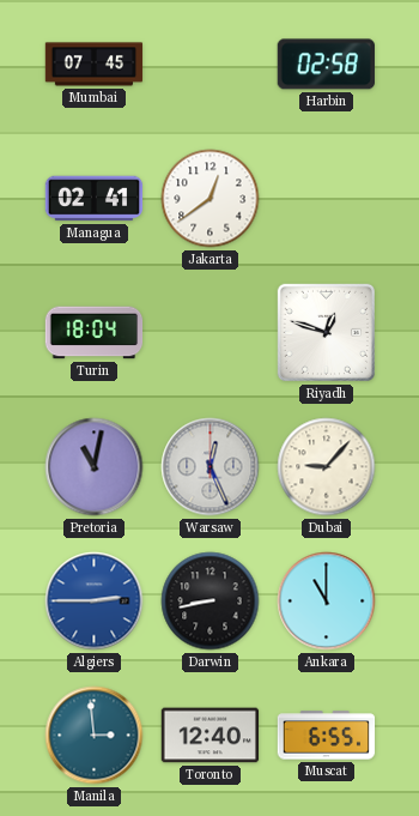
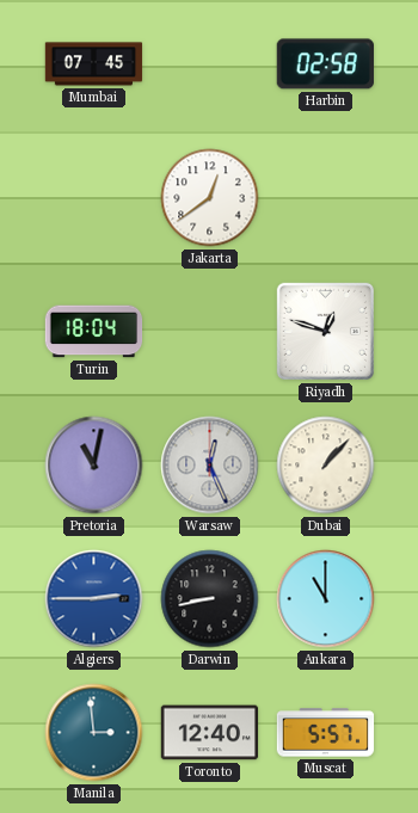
Managua: 02:41 -> none (95, 199)
Dubai: 9:07 -> 1:07 (326, 466)
Muscat: 6:55 -> 5:57 (326, 733)
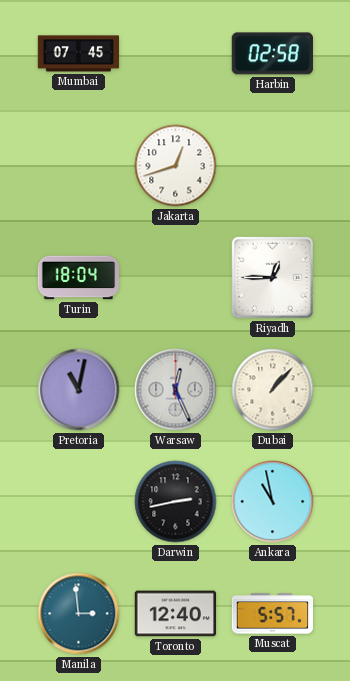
Jakarta: 12:39 -> 12:42 (176, 166)
Riyadh: 12:48 -> 12:45 (272, 277)
Algiers: 2:45 -> none (94, 599)
Darwin: 8:43 -> 2:43 (176, 502)
Ankara: 11:00 -> 10:58 (273, 502)
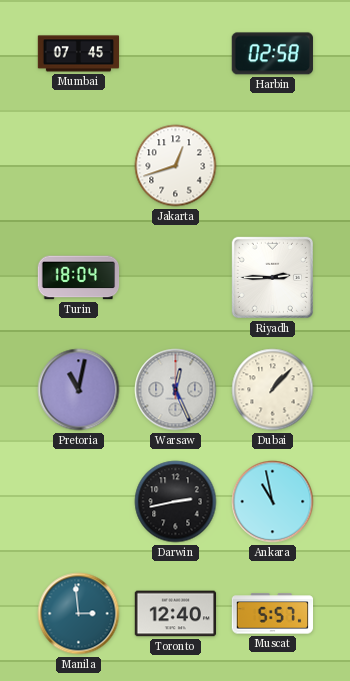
Riyadh: 12:45 -> 2:45 (272, 277)
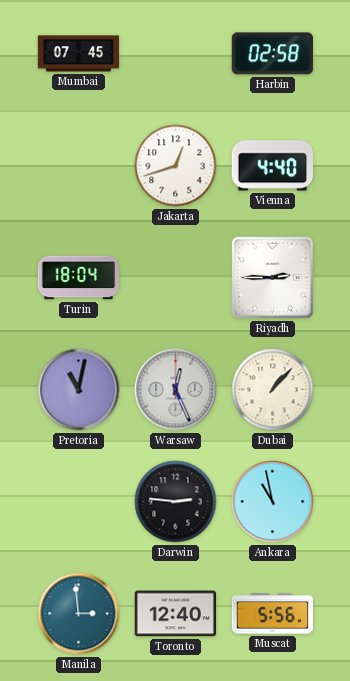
Vienna: none -> 4:40 (272, 166)
Darwin: 2:43 -> 2:46 (176, 502)
Muscat: 5:57 -> 5:56 (273, 614)
